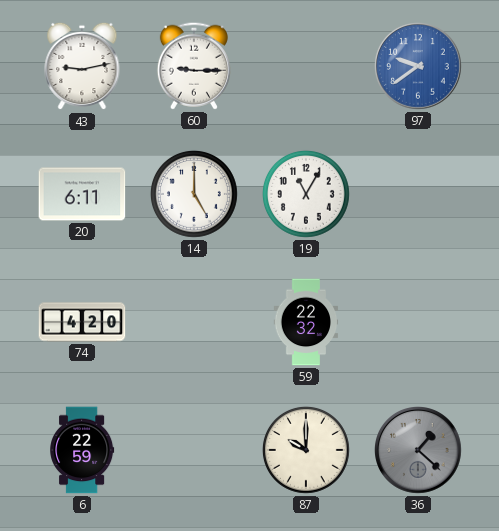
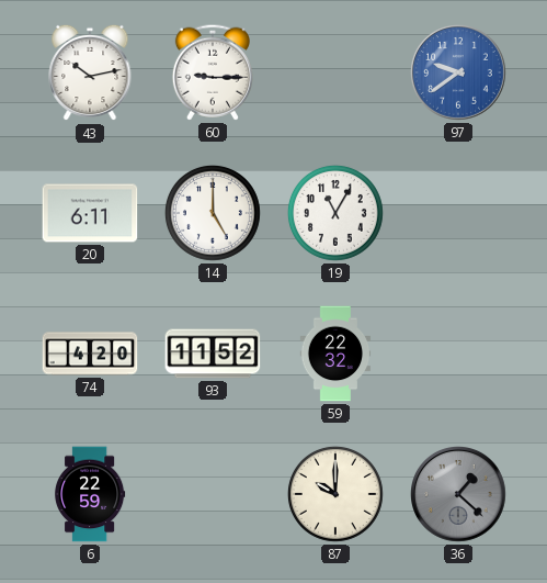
43: 9:13 -> 10:13 (90, 72)
93: none -> 11:52 (213, 354)
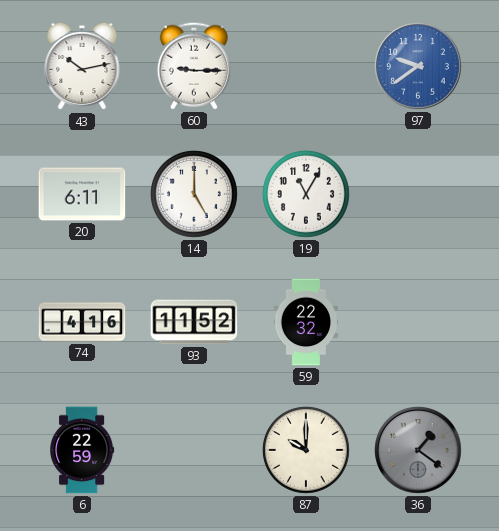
74: 4:20 -> 4:16 (82, 322)
36: 1:22 -> 1:21 (419, 451)
